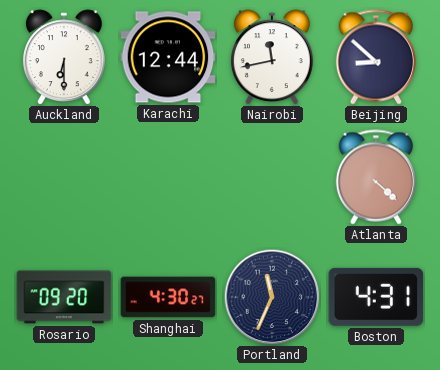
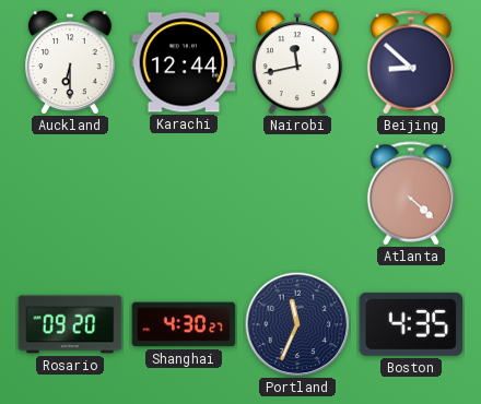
Boston: 4:31 -> 4:35 (411, 324)
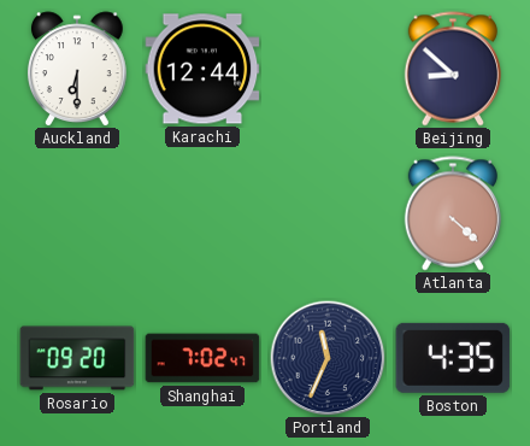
Nairobi: 11:43 -> none (297, 62)
Shanghai: 4:30 -> 7:02 (202, 358)
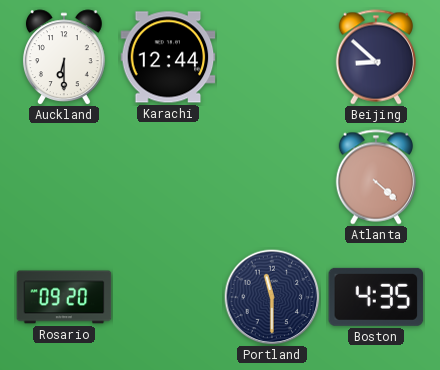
Shanghai: 7:02 -> none (202, 358)
Portland: 11:34 -> 11:30 (272, 297)
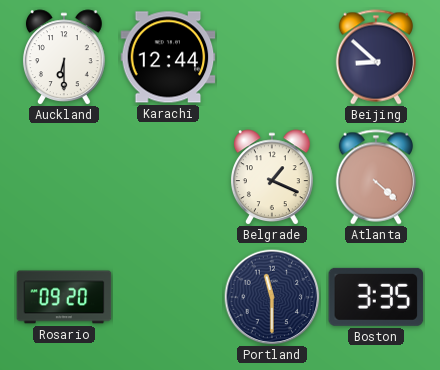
Belgrade: none -> 1:19 (272, 177)
Boston: 4:35 -> 3:35 (376, 297)
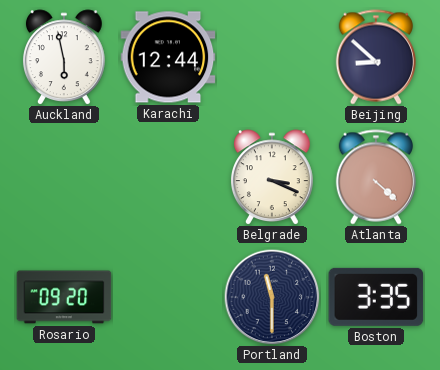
Auckland: 6:30 -> 5:58 (64, 57)
Belgrade: 1:19 -> 3:19 (272, 177)
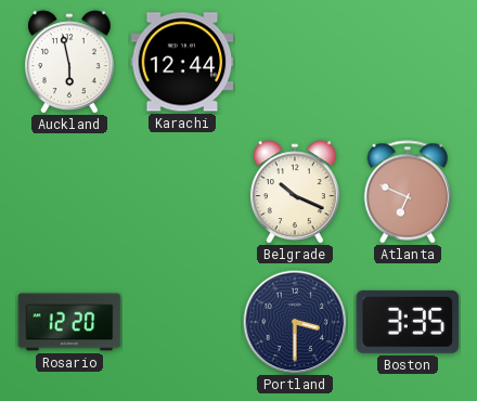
Beijing: 8:52 -> none (375, 57)
Belgrade: 3:19 -> 10:19 (295, 192)
Atlanta: 4:22 -> 6:49 (407, 192)
Rosario: 09:20 -> 12:20 (69, 322)
Portland: 11:30 -> 3:30 (295, 322)
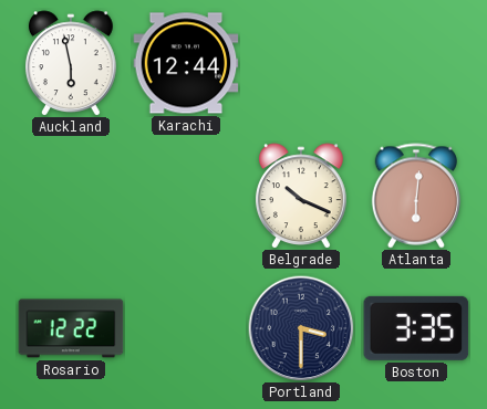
Atlanta: 6:49 -> 6:01 (415, 196)
Rosario: 12:20 -> 12:22 (71, 328)
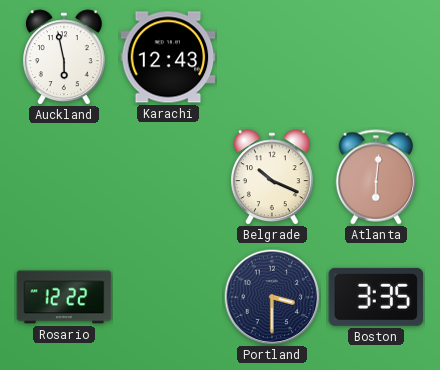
Karachi: 12:44 -> 12:43 (168, 57)
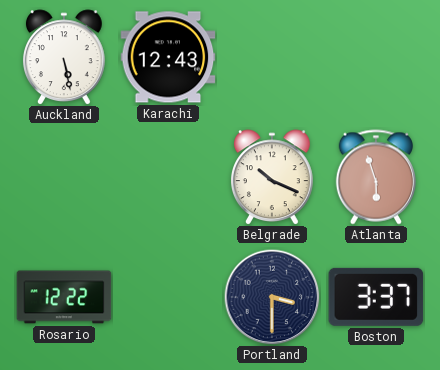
Auckland: 5:58 -> 5:28 (64, 57)
Atlanta: 6:01 -> 5:57 (375, 177)
Boston: 3:35 -> 3:37 (376, 297)
